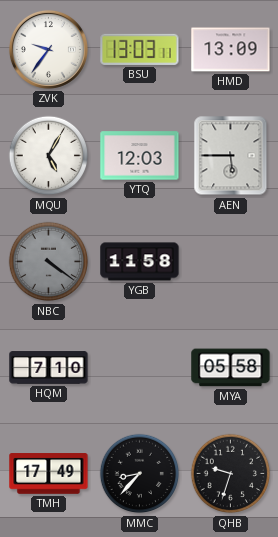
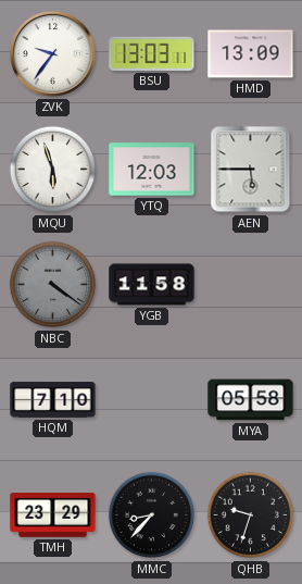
MQU: 5:05 -> 5:57 (53, 170)
TMH: 17:49 -> 23:29 (53, 515)
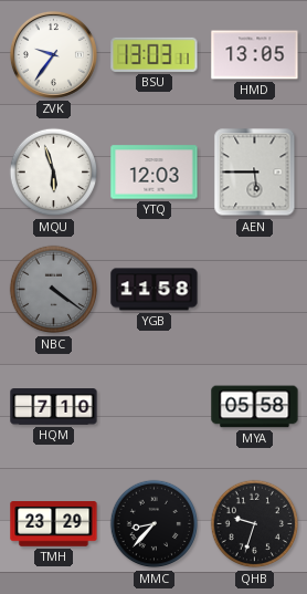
HMD: 13:09 -> 13:05 (255, 55)
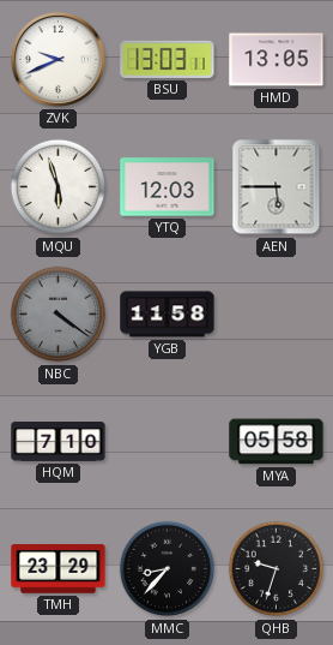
ZVK: 9:36 -> 9:41 (57, 59)
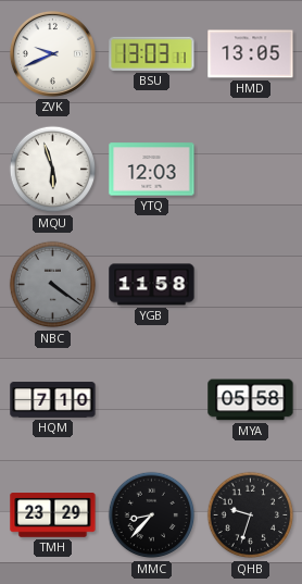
AEN: 5:45 -> none (277, 187)
